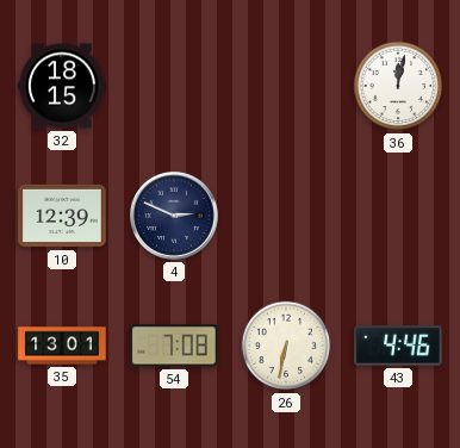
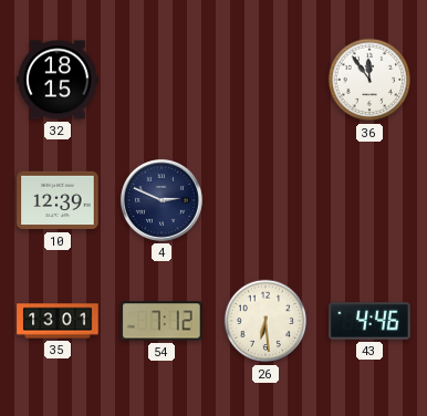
36: 12:02 -> 11:54 (369, 80)
54: 7:08 -> 7:12 (162, 321)
26: 6:32 -> 6:29 (265, 321)
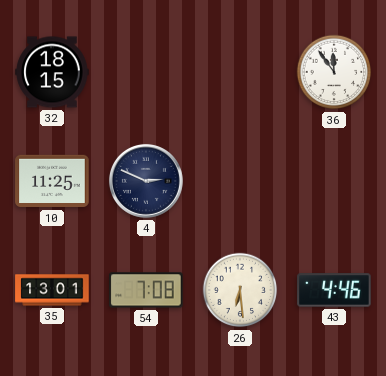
10: 12:39 -> 11:25 (52, 181)
54: 7:12 -> 7:08 (146, 290)
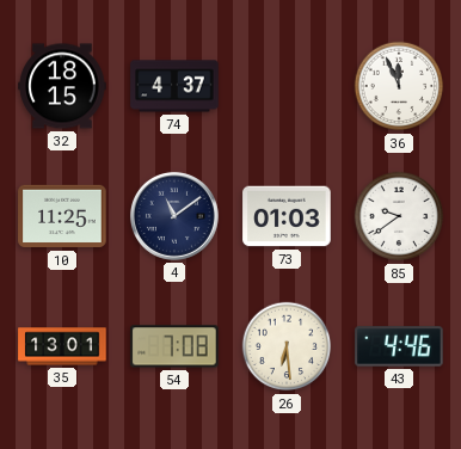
74: none -> 4:37 (174, 86)
36: 11:54 -> 11:56 (399, 86)
4: 2:49 -> 11:09 (174, 216)
73: none -> 01:03 (287, 216)
85: none -> 9:39 (399, 216)
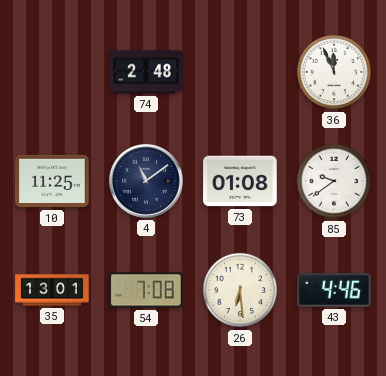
32: 18:15 -> none (62, 86)
74: 4:37 -> 2:48 (146, 72)
73: 01:03 -> 01:08 (240, 181)
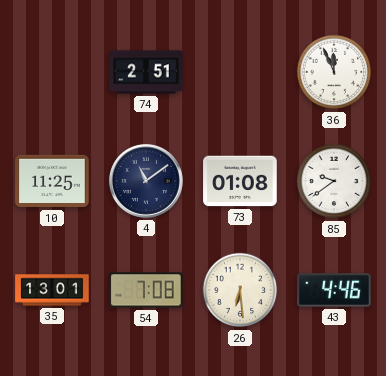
74: 2:48 -> 2:51 (146, 72)
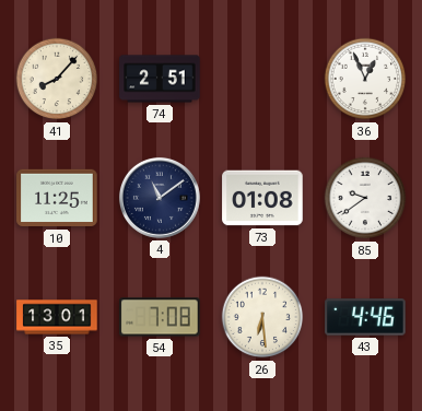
41: none -> 8:07 (57, 79)
36: 11:56 -> 12:56 (365, 79)
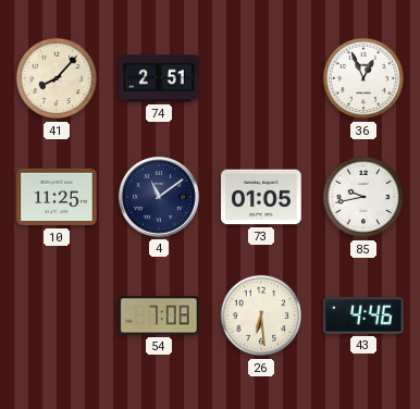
73: 01:08 -> 01:05 (261, 197)
85: 9:39 -> 9:43 (363, 197)
35: 13:01 -> none (57, 317)
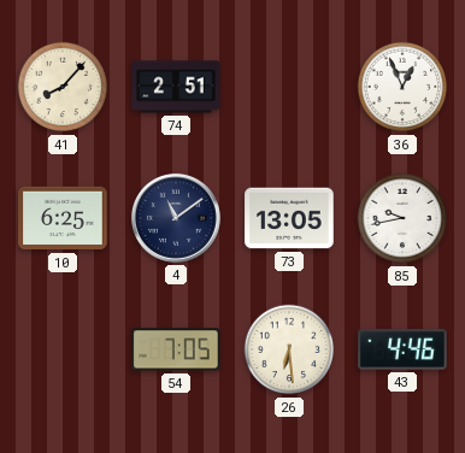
10: 11:25 -> 6:25 (63, 218)
73: 01:05 -> 13:05 (289, 218)
54: 7:08 -> 7:05 (176, 349)
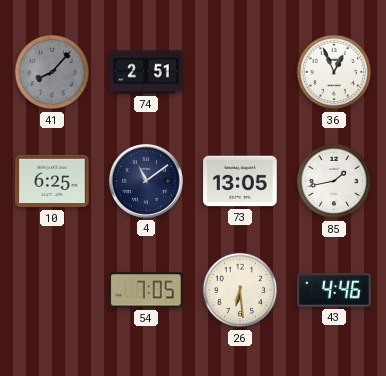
41 dial: cream -> grey (52, 72)
85: 9:43 -> 1:43 (334, 181)
